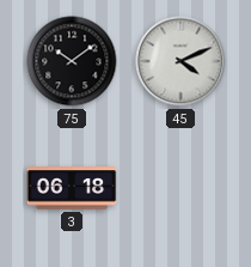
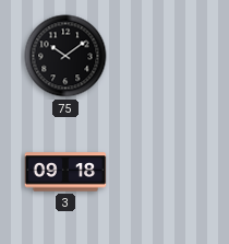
45: 4:11 -> none (180, 61)
3: 06:18 -> 09:18 (65, 172)
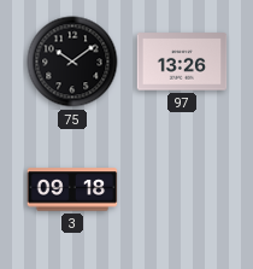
97: none -> 13:26 (182, 62)
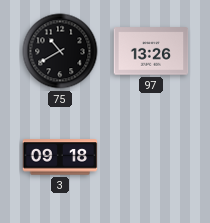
75: 10:09 -> 10:40 (60, 51)
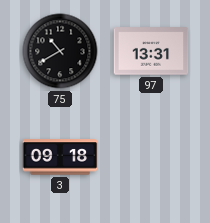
97: 13:26 -> 13:31 (151, 51)
